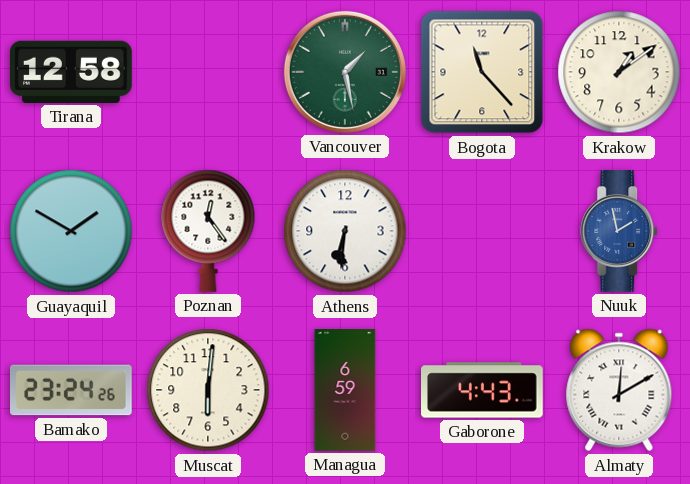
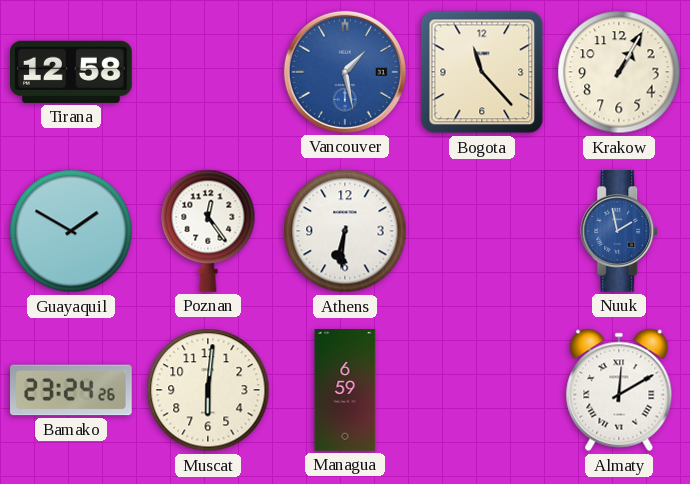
Vancouver dial: green -> blue (345, 72)
Krakow: 1:09 -> 1:05 (619, 72)
Gaborone: 4:43 -> none (483, 390)
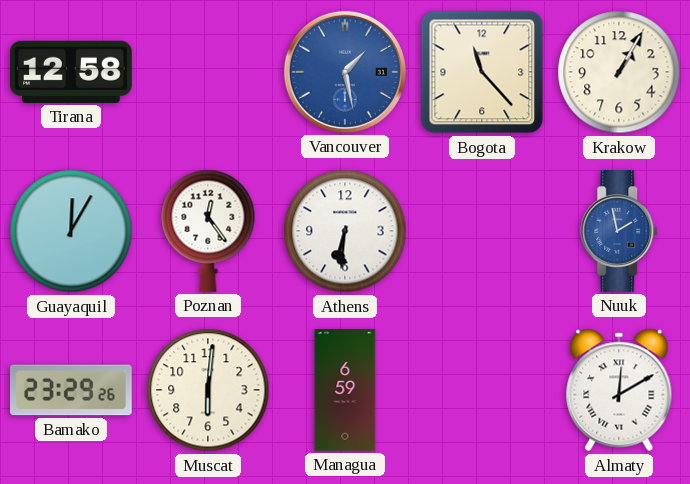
Guayaquil: 1:50 -> 12:05 (71, 231)
Bamako: 23:24 -> 23:29 (72, 390)
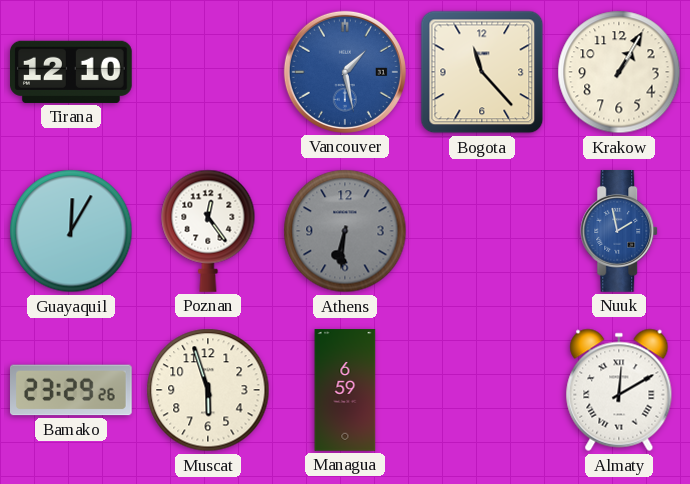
Tirana: 12:58 -> 12:10 (72, 72)
Athens dial: white -> grey (345, 231)
Muscat: 6:01 -> 5:57 (208, 390)
